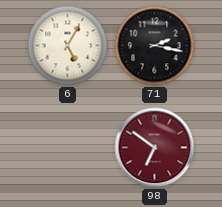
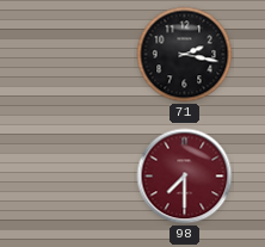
6: 5:05 -> none (68, 46)
98: 6:51 -> 7:30 (185, 177)
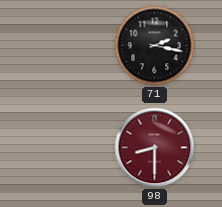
98: 7:30 -> 8:30 (155, 148)
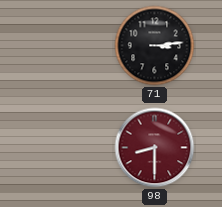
71: 2:17 -> 3:14 (155, 46)
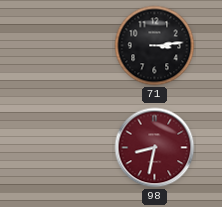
98: 8:30 -> 8:32 (155, 148)
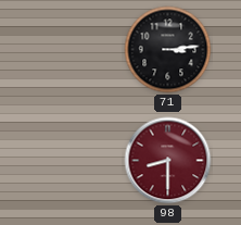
98: 8:32 -> 8:30 (168, 161)
